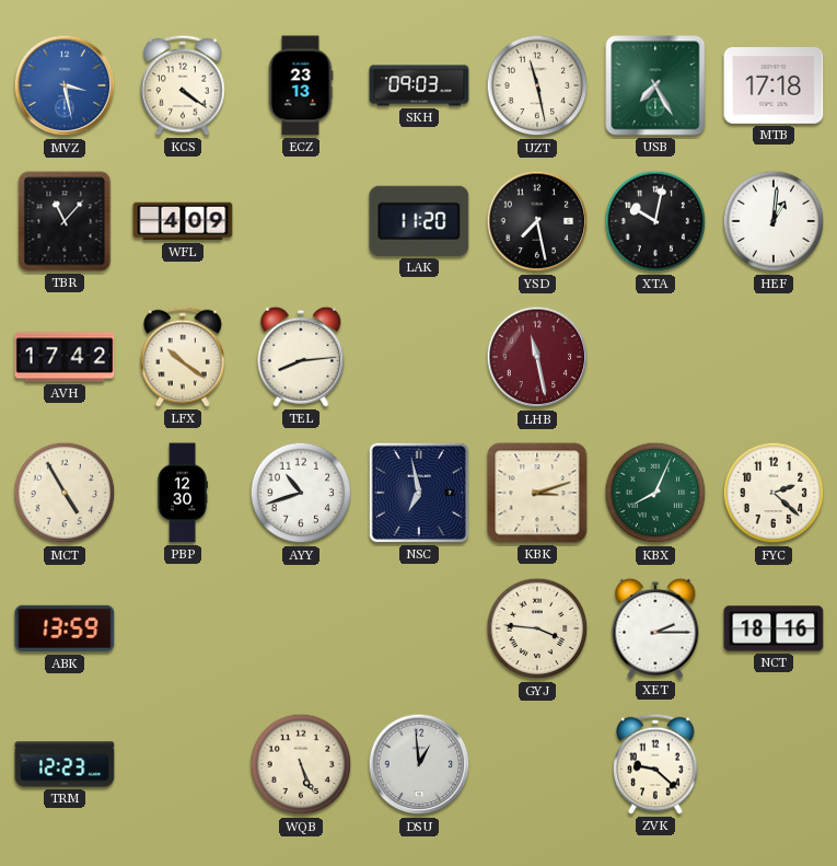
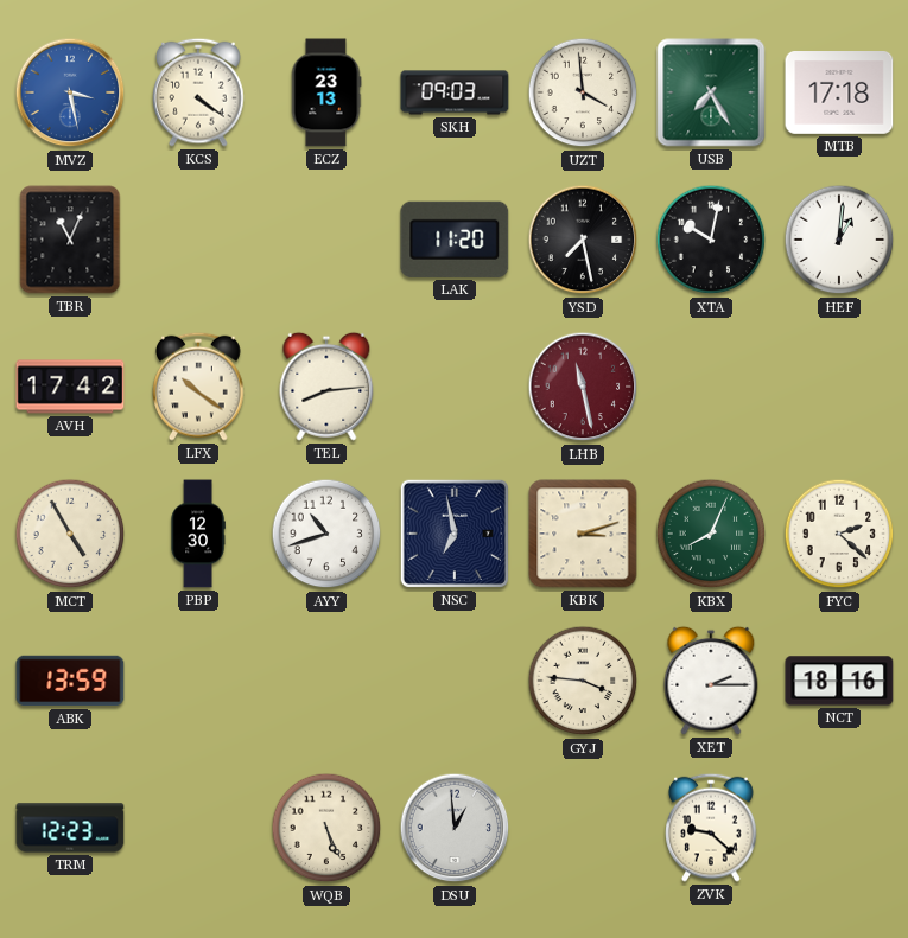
UZT: 11:28 -> 3:59 (583, 92)
TBR: 11:07 -> 11:04 (70, 240)
WFL: 4:09 -> none (183, 221)
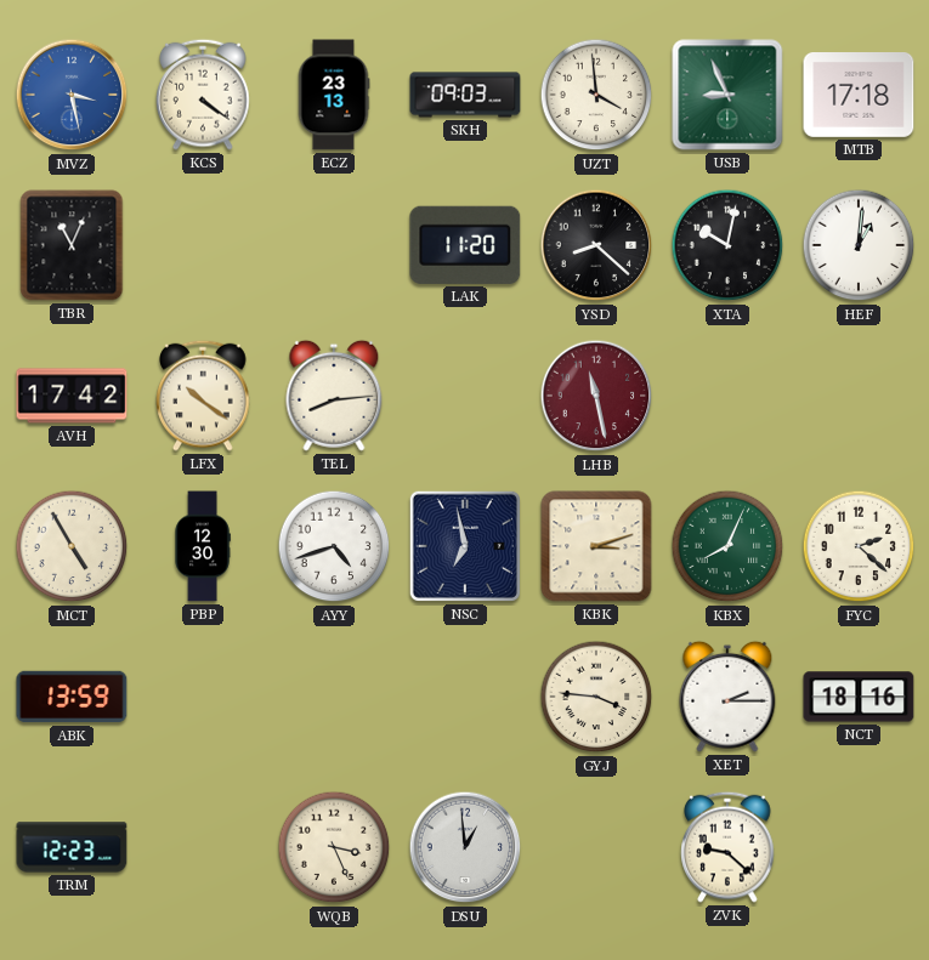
USB: 7:25 -> 8:56 (727, 95)
YSD: 7:28 -> 8:22 (596, 245)
AYY: 10:42 -> 4:42 (334, 546)
WQB: 5:26 -> 3:26 (334, 847)
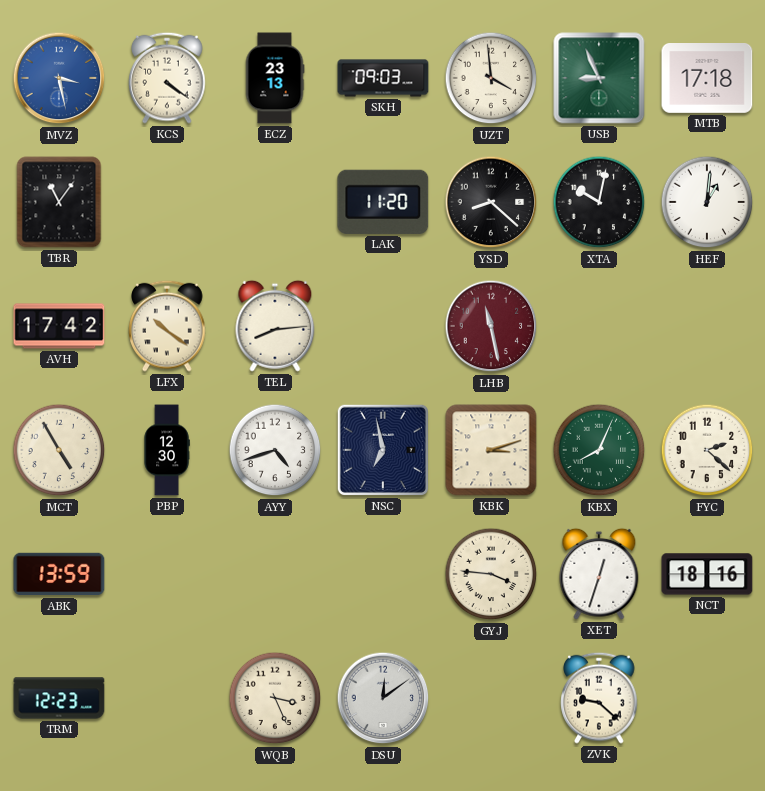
TBR: 11:04 -> 11:06 (59, 202)
XET: 2:15 -> 12:33 (599, 574)
DSU: 12:59 -> 12:09 (383, 698)
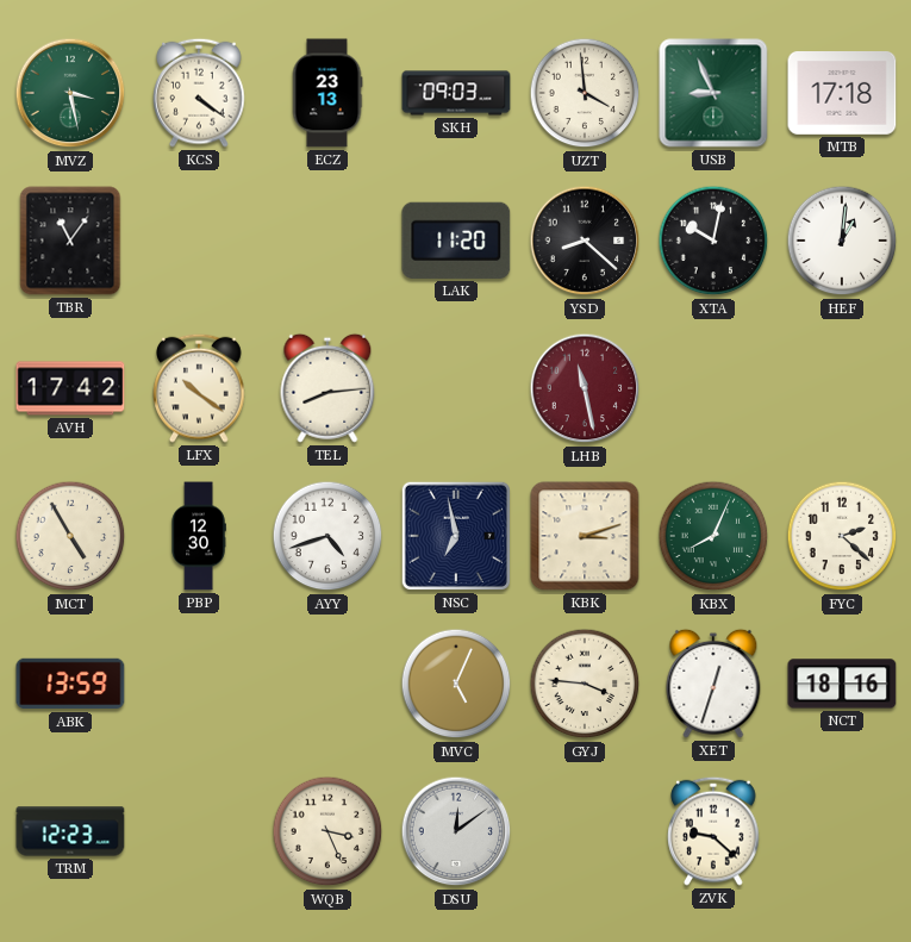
MVZ dial: blue -> green (70, 93)
MVC: none -> 5:04 (456, 684)
